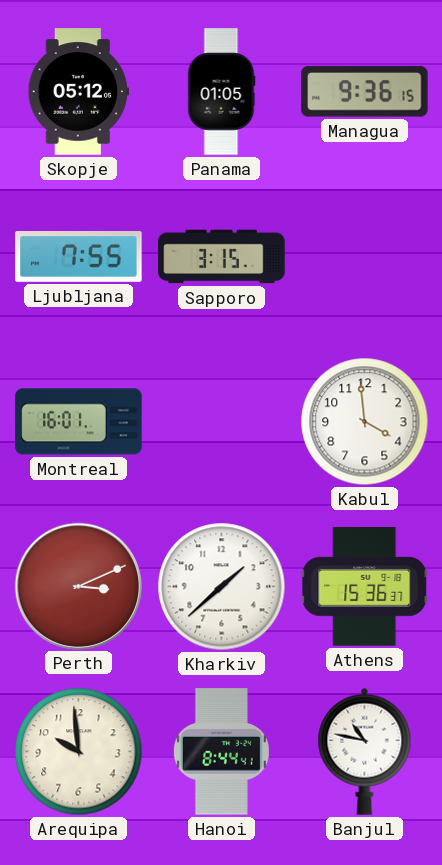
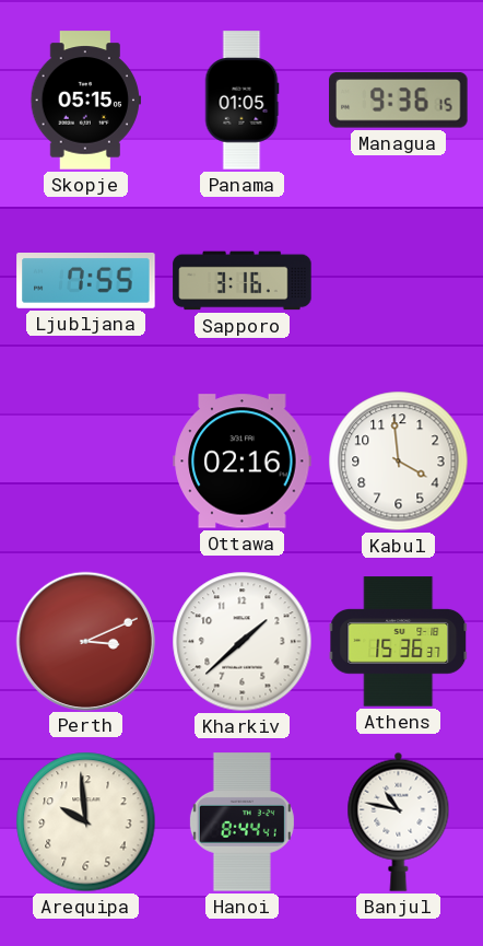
Skopje: 05:12 -> 05:15 (85, 101)
Sapporo: 3:15 -> 3:16 (243, 281)
Montreal: 16:01 -> none (79, 422)
Ottawa: none -> 02:16 (243, 462)
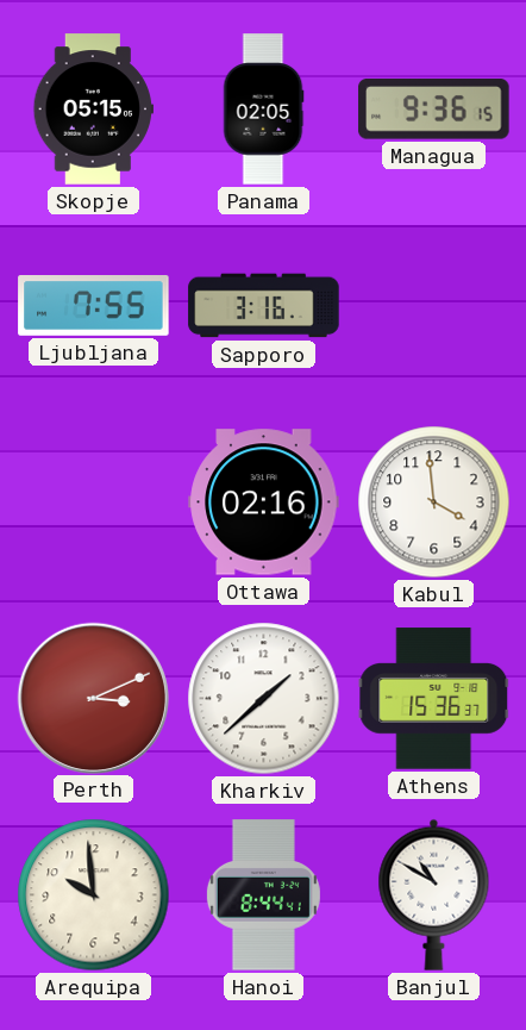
Panama: 01:05 -> 02:05 (263, 110)
Banjul: 10:47 -> 10:50 (434, 894)
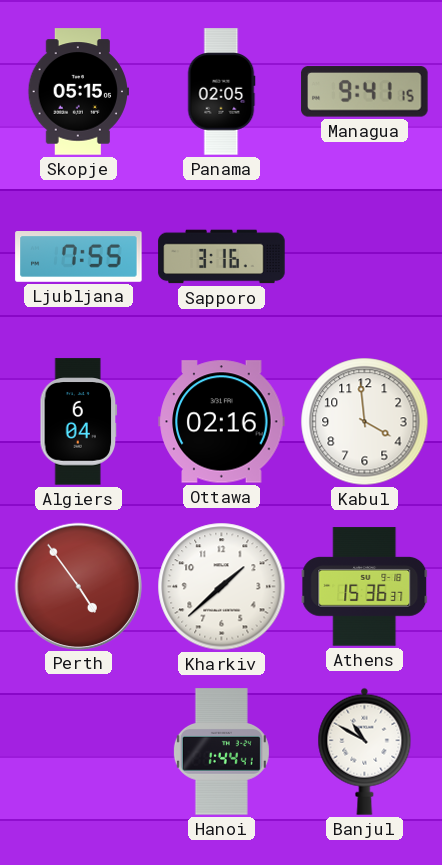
Managua: 9:36 -> 9:41 (365, 92)
Algiers: none -> 6:04 (79, 422)
Perth: 3:11 -> 4:54 (78, 586)
Arequipa: 9:59 -> none (94, 895)
Hanoi: 8:44 -> 1:44 (221, 752)
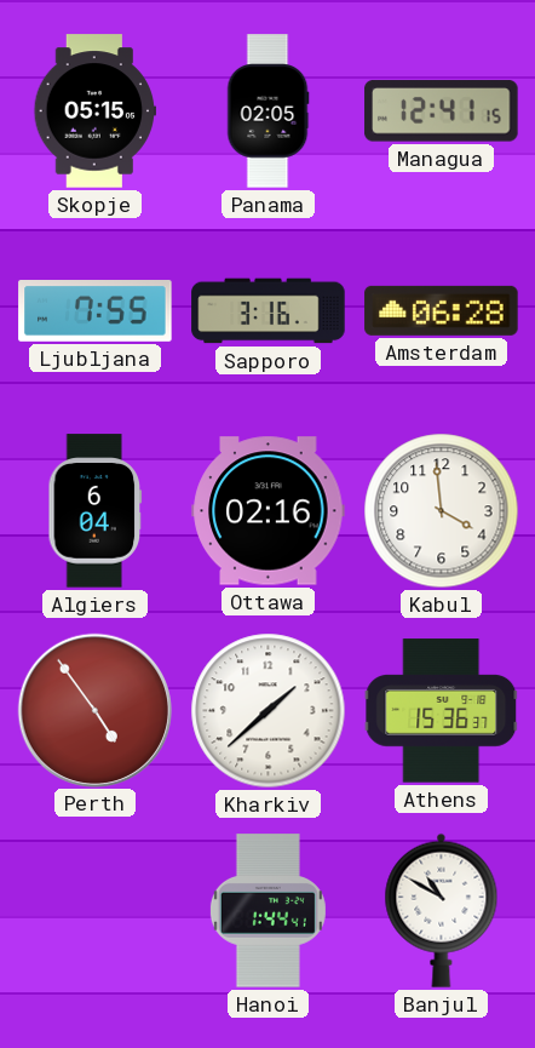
Managua: 9:41 -> 12:41 (442, 111)
Amsterdam: none -> 06:28 (442, 310)
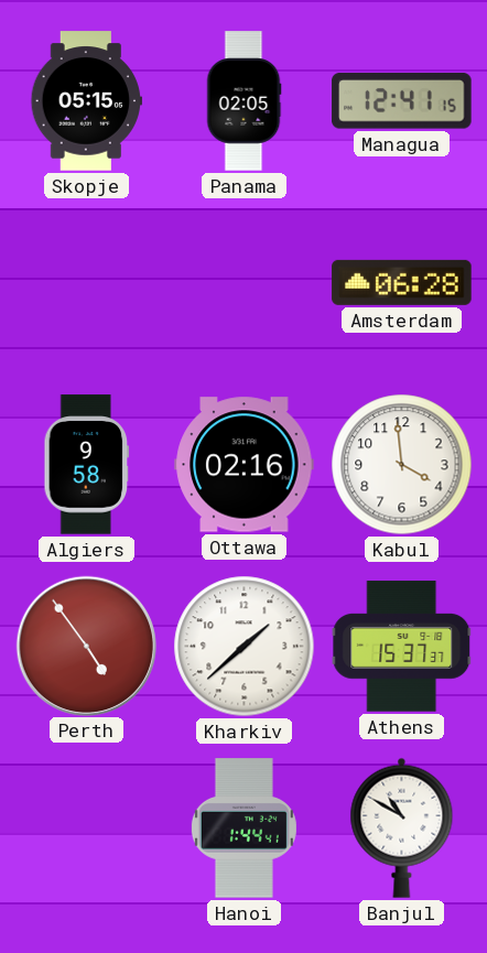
Ljubljana: 7:55 -> none (96, 311)
Sapporo: 3:16 -> none (269, 311)
Algiers: 6:04 -> 9:58 (87, 465)
Athens: 15:36 -> 15:37 (402, 647)
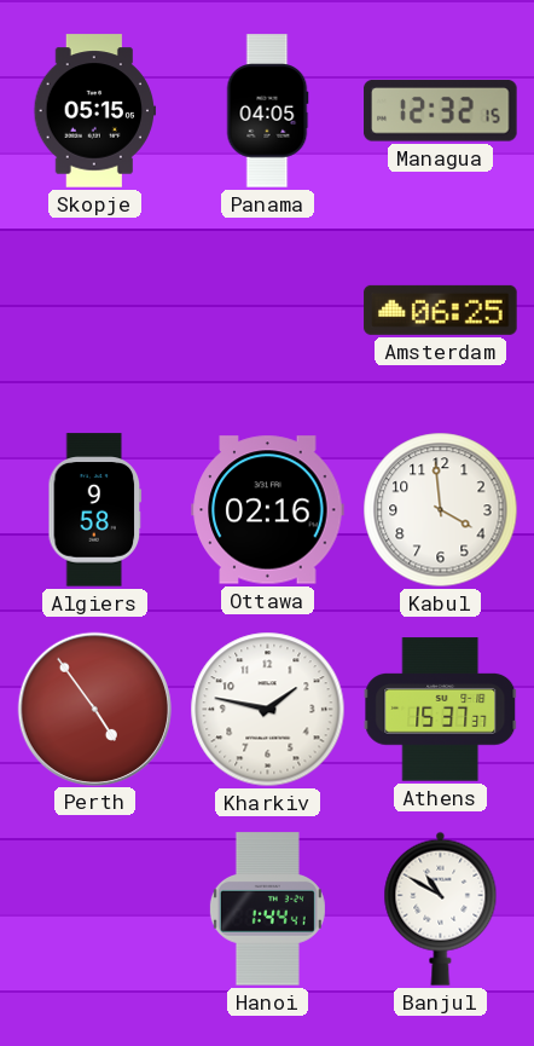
Panama: 02:05 -> 04:05 (267, 111)
Managua: 12:41 -> 12:32 (441, 111)
Amsterdam: 06:28 -> 06:25 (441, 310)
Kharkiv: 1:38 -> 1:47 (268, 710)
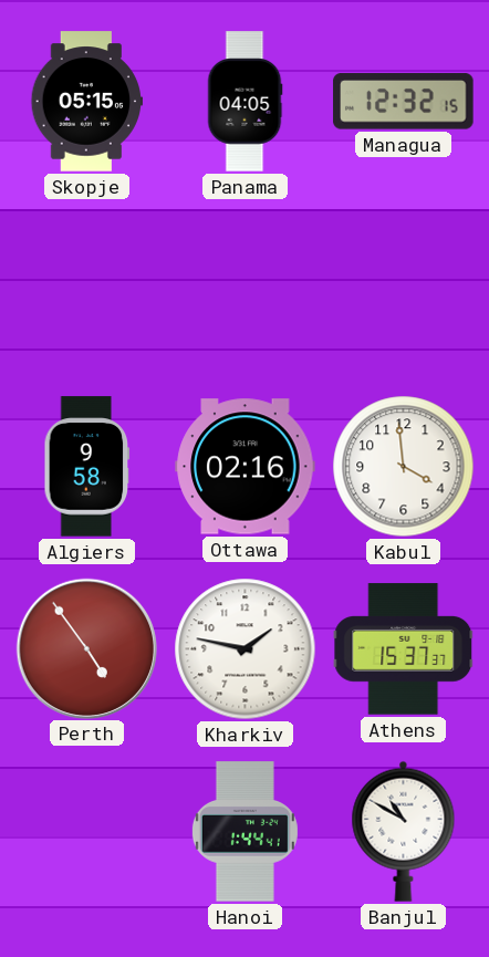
Amsterdam: 06:25 -> none (441, 310)
